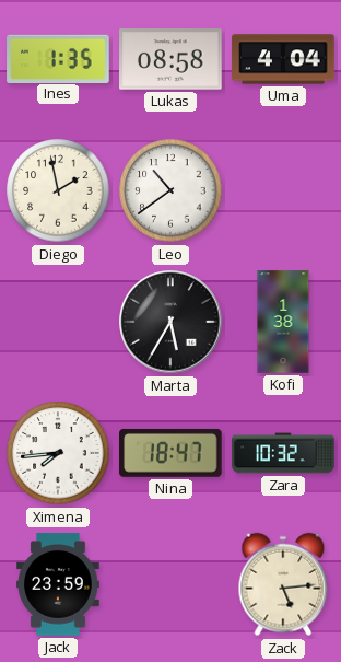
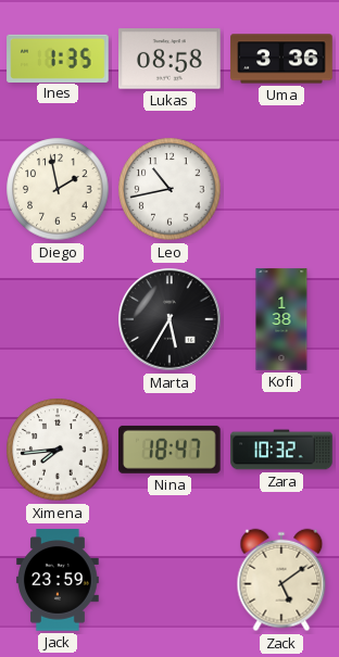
Uma: 4:04 -> 3:36 (281, 59)
Leo: 10:39 -> 10:43 (169, 189)
Zack: 5:14 -> 5:09 (281, 580)
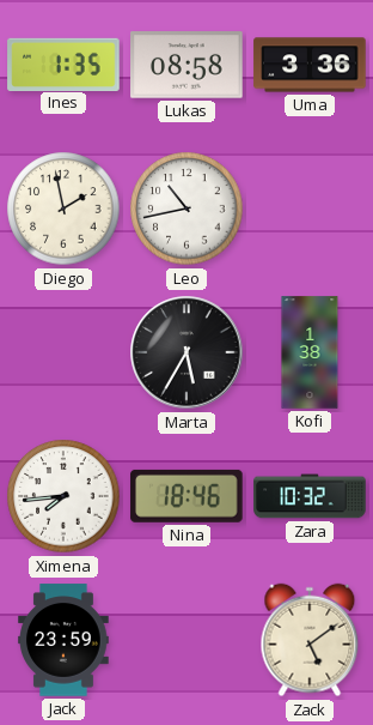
Nina: 18:47 -> 18:46 (186, 496)
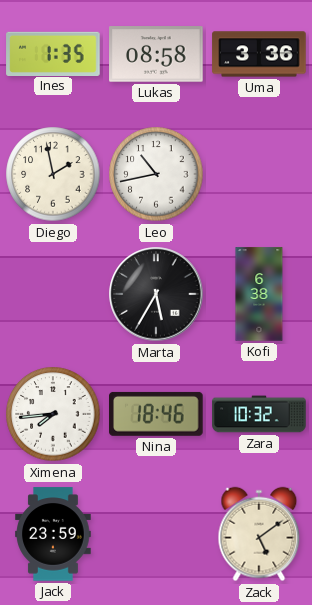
Kofi: 1:38 -> 6:38 (259, 294)
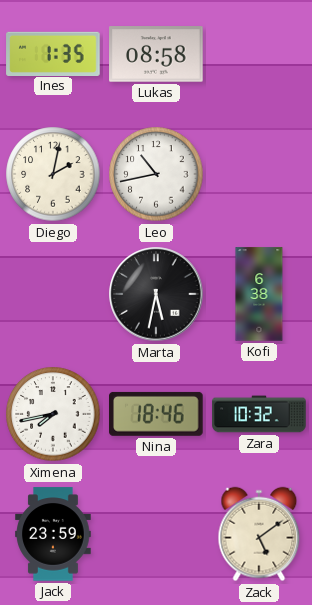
Uma: 3:36 -> none (259, 54)
Diego: 1:58 -> 2:02 (53, 174)
Marta: 5:35 -> 5:32 (156, 294)
Ximena: 7:44 -> 7:43 (53, 414)
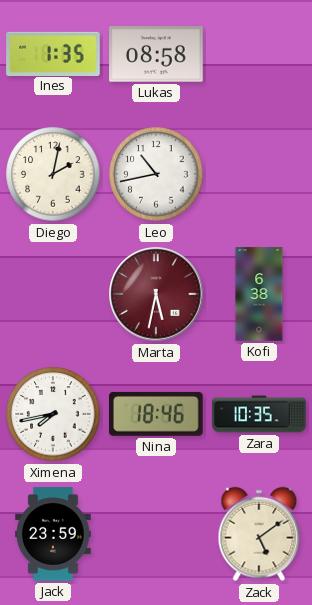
Marta dial: black -> burgundy (156, 294)
Zara: 10:32 -> 10:35 (259, 414)
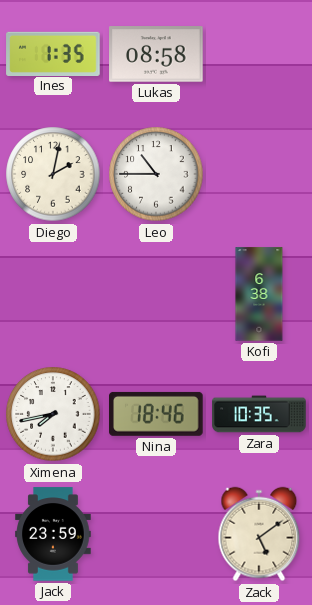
Leo: 10:43 -> 10:45 (156, 174)
Marta: 5:32 -> none (156, 294)
